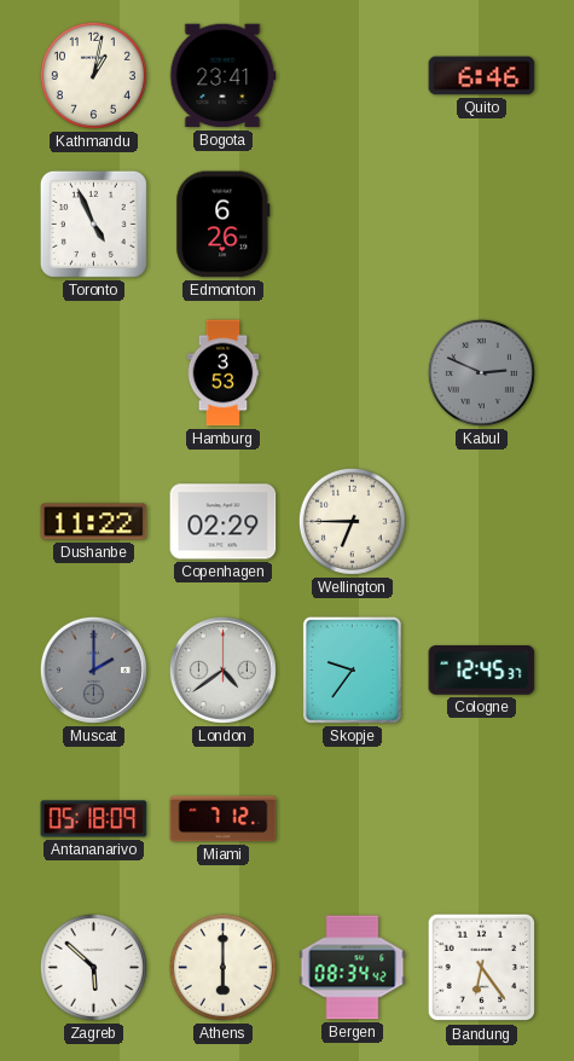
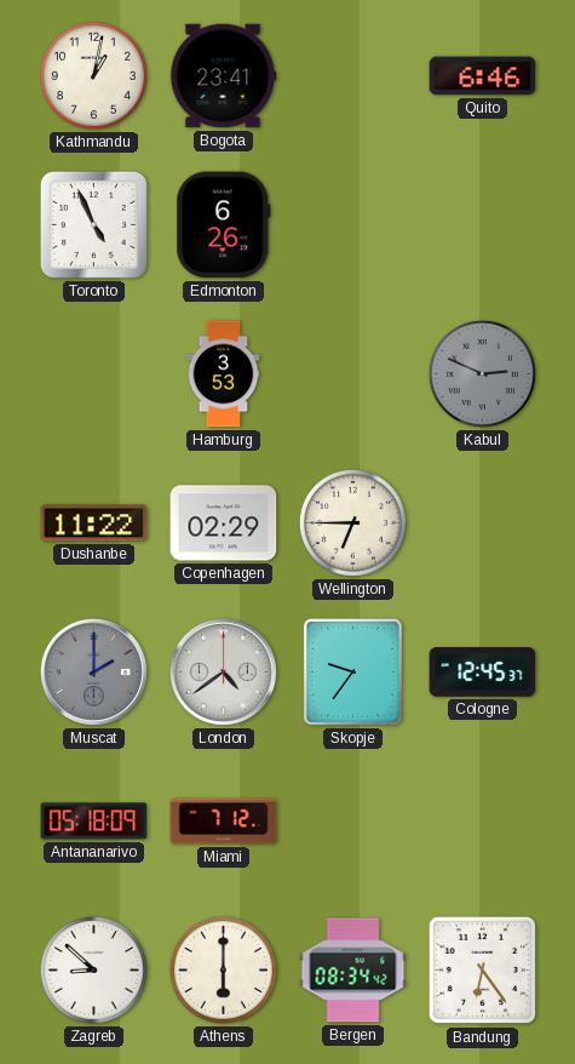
Zagreb: 5:52 -> 8:52 (93, 969)
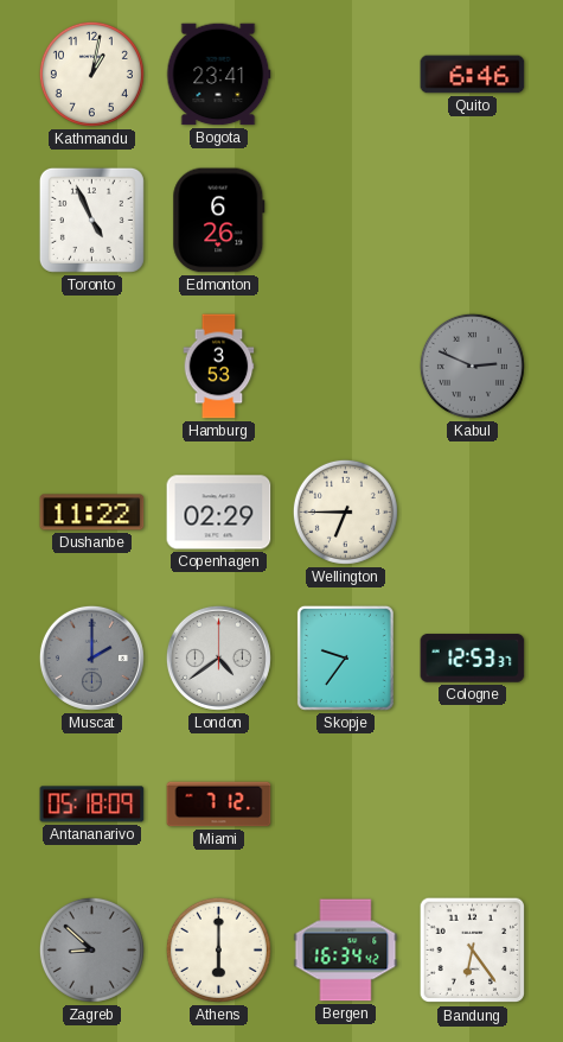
Cologne: 12:45 -> 12:53 (473, 659)
Zagreb dial: white -> grey (91, 949)
Bergen: 08:34 -> 16:34 (346, 951)
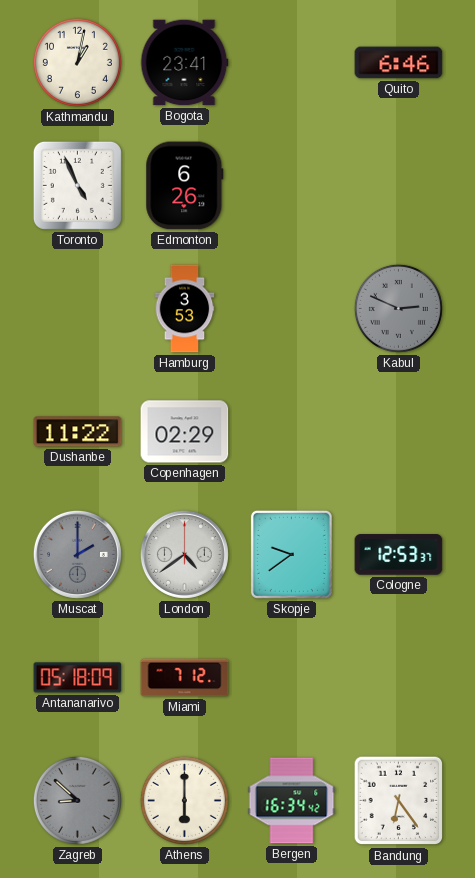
Wellington: 6:45 -> none (345, 512)
Skopje: 9:36 -> 9:39 (291, 554)
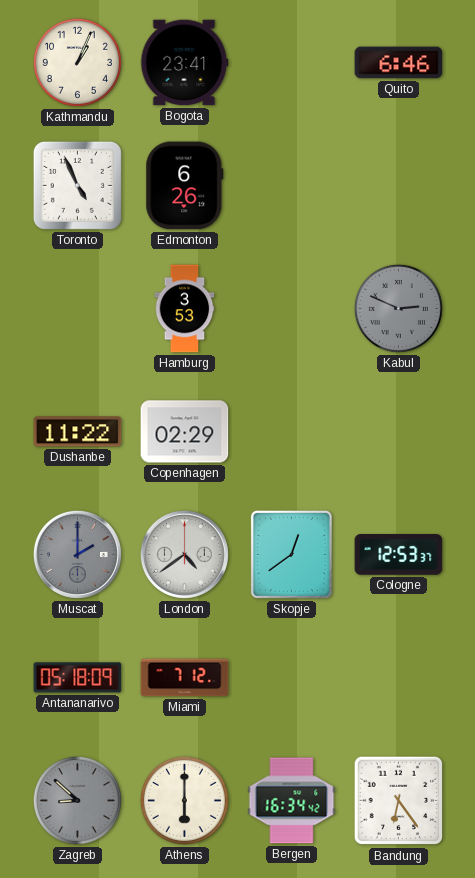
Kathmandu: 1:02 -> 1:04 (77, 62)
Skopje: 9:39 -> 12:39 (291, 554)
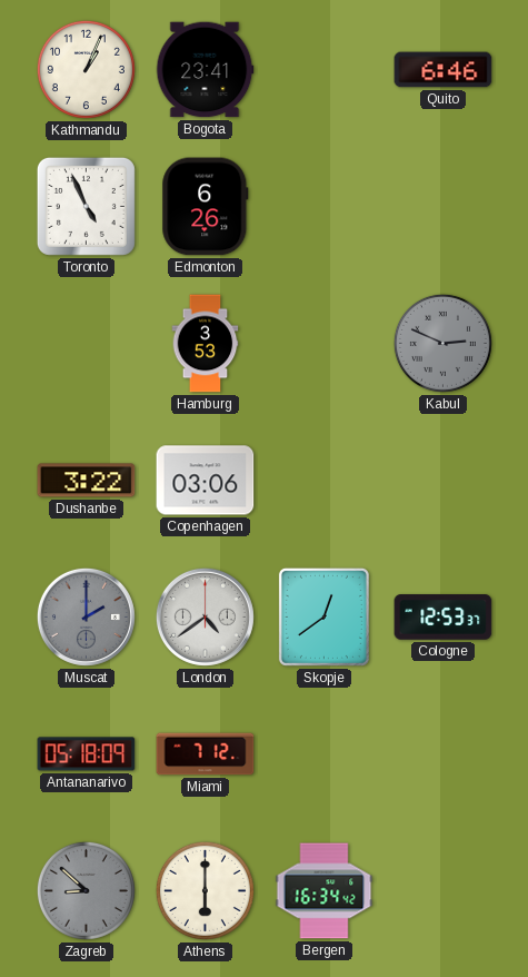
Dushanbe: 11:22 -> 3:22 (87, 481)
Copenhagen: 02:29 -> 03:06 (206, 481)
Bandung: 6:24 -> none (399, 801)
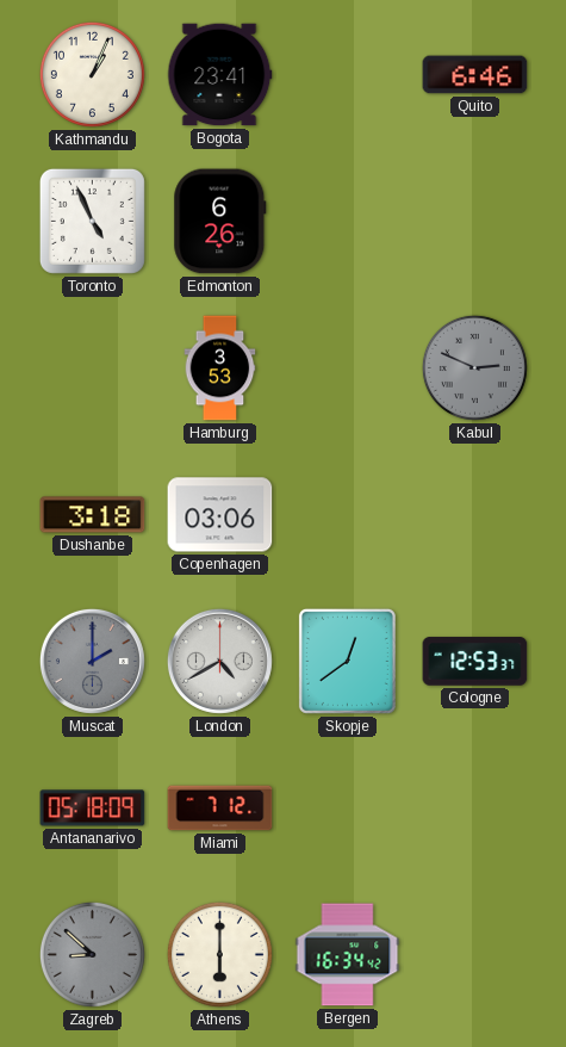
Dushanbe: 3:22 -> 3:18 (93, 515)
London: 4:39 -> 4:40 (219, 661)
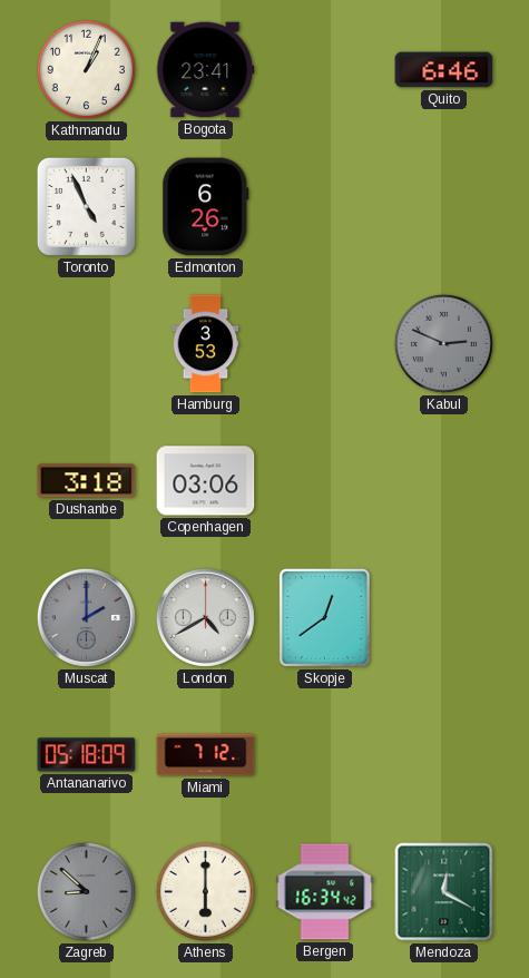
Cologne: 12:53 -> none (475, 662)
Mendoza: none -> 12:20 (444, 892)
